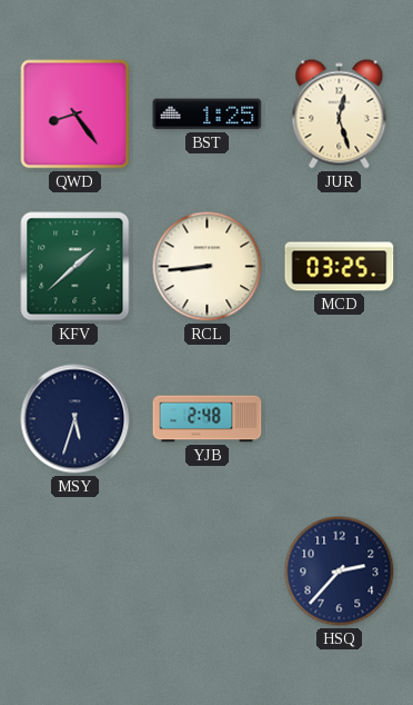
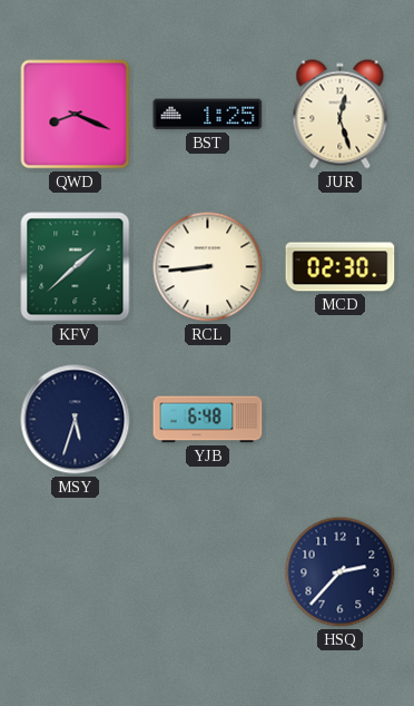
QWD: 8:24 -> 8:19 (76, 115)
MCD: 03:25 -> 02:30 (341, 267)
YJB: 2:48 -> 6:48 (208, 420)
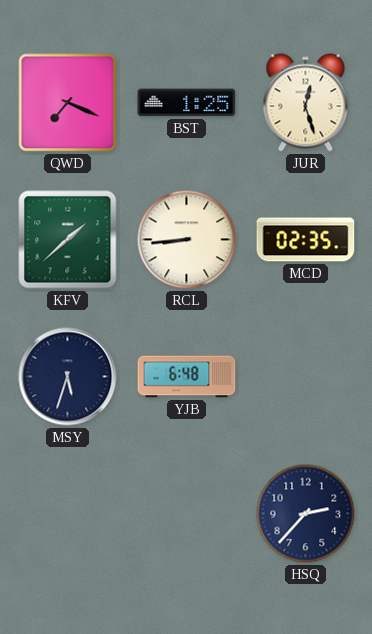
QWD: 8:19 -> 7:19 (68, 103)
MCD: 02:30 -> 02:35 (306, 240)
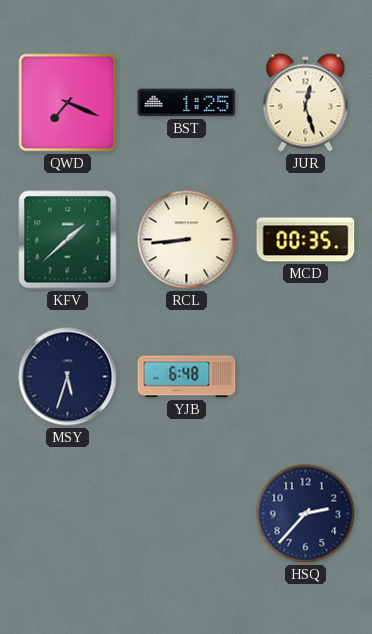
MCD: 02:35 -> 00:35 (306, 240)
